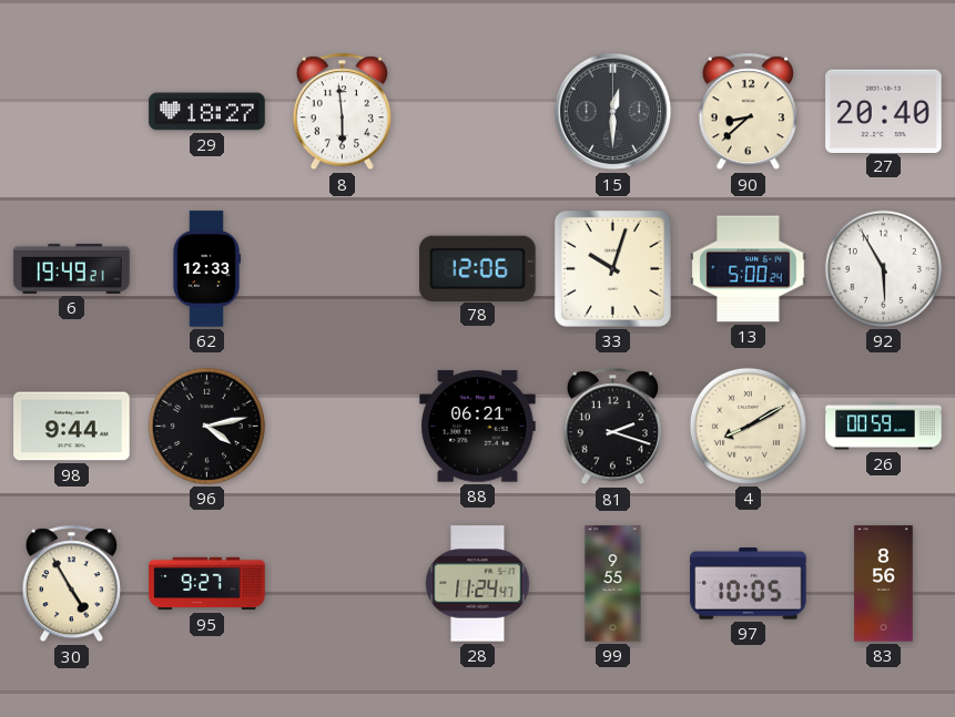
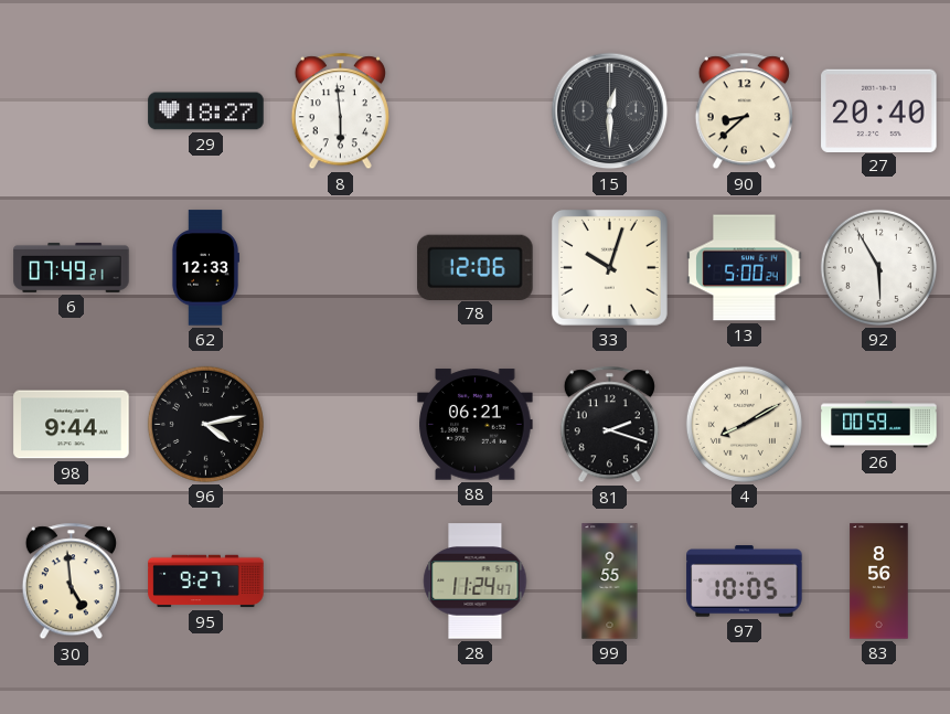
6: 19:49 -> 07:49 (72, 267)
30: 4:55 -> 4:59 (71, 582)
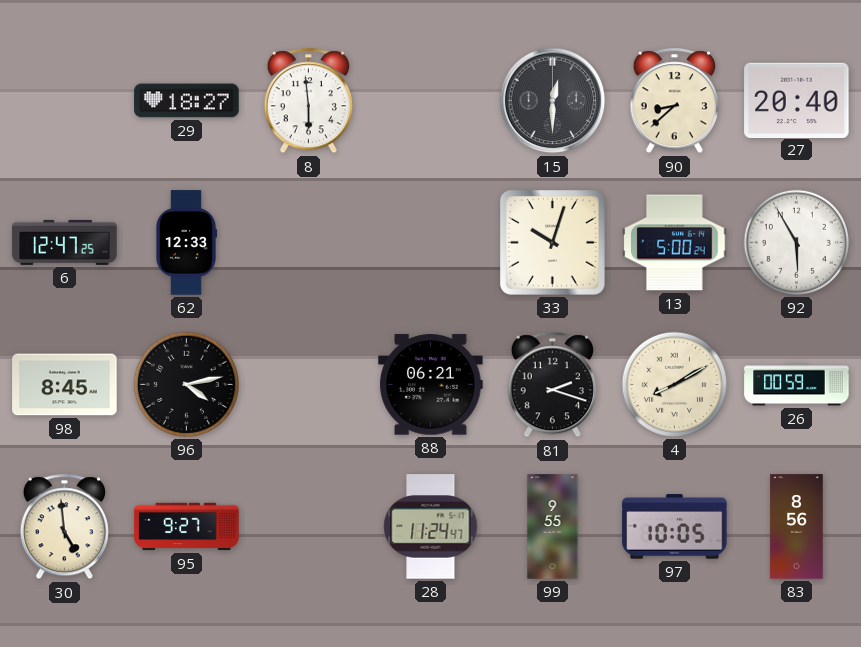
6: 07:49 -> 12:47 (65, 242)
78: 12:06 -> none (476, 267)
98: 9:44 -> 8:45 (65, 385)
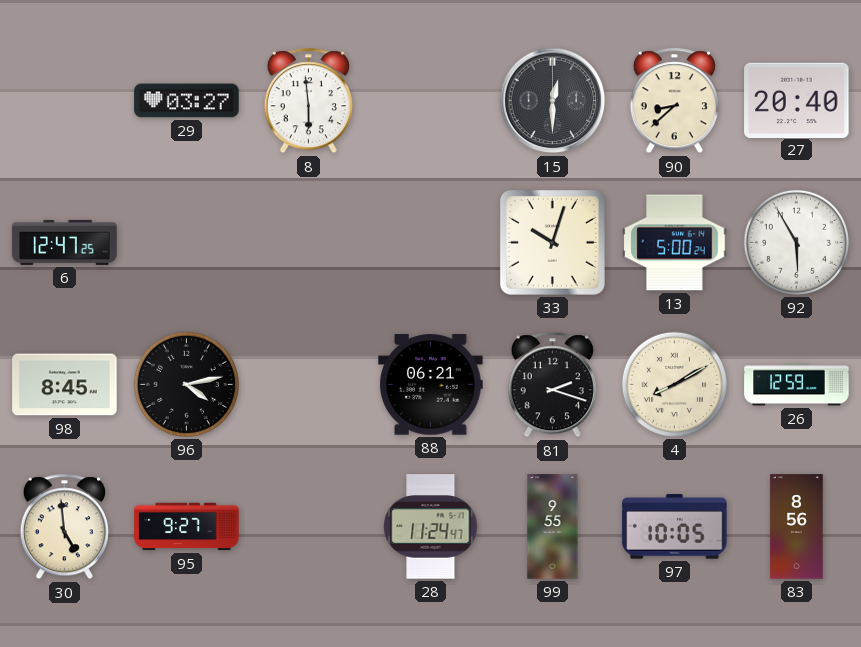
29: 18:27 -> 03:27 (187, 101)
62: 12:33 -> none (185, 243)
26: 00:59 -> 12:59 (797, 385)
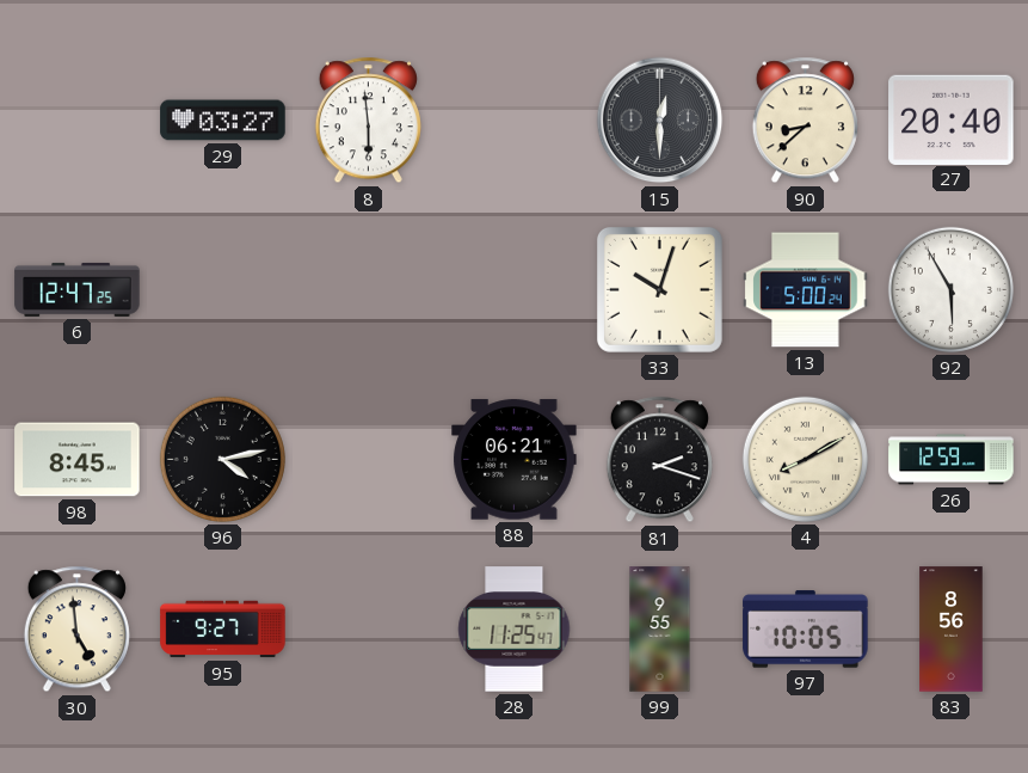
28: 11:24 -> 11:25 (515, 630)
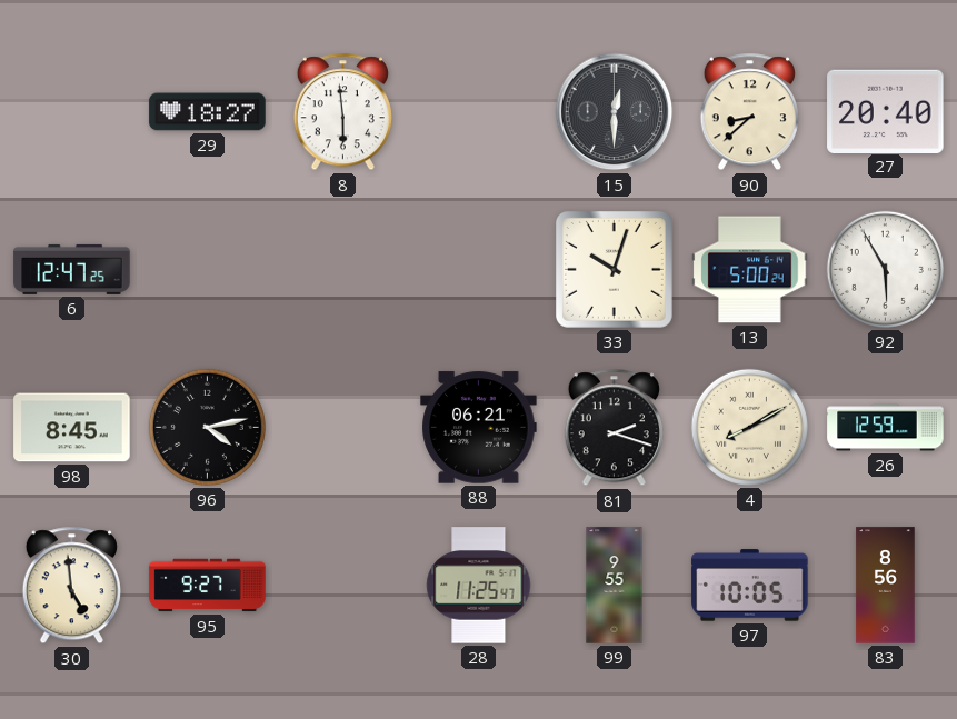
29: 03:27 -> 18:27 (208, 112)
